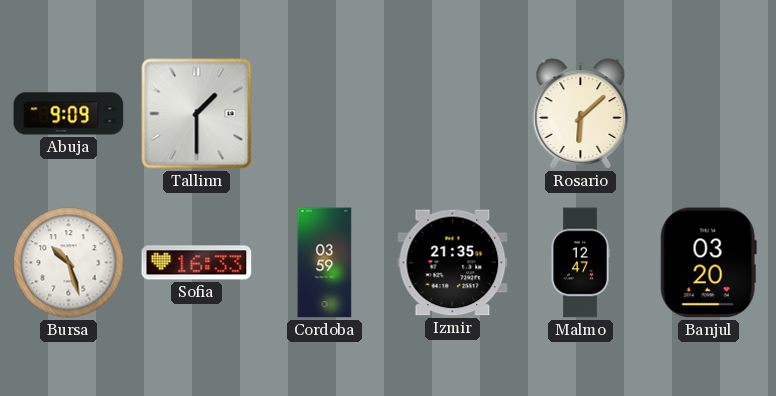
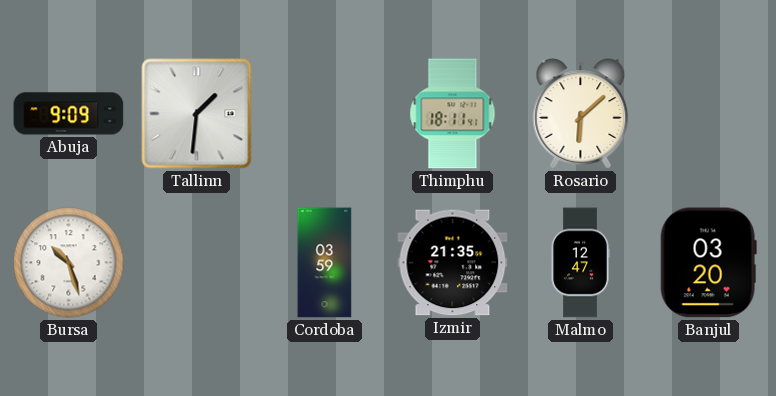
Tallinn: 1:30 -> 1:31 (197, 114)
Thimphu: none -> 18:11 (453, 114)
Sofia: 16:33 -> none (197, 263)
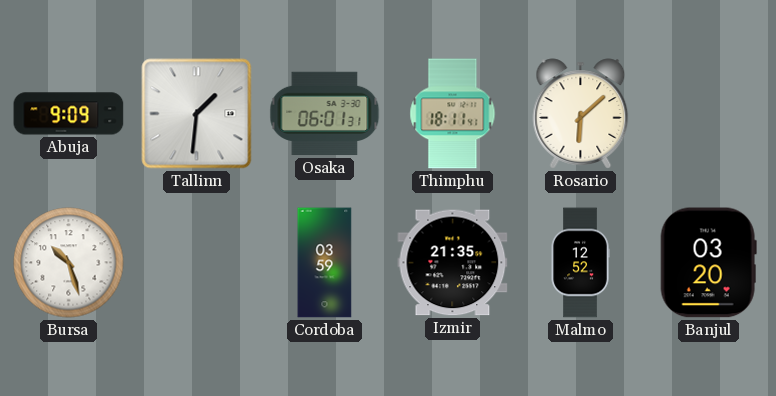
Osaka: none -> 06:01 (325, 114)
Malmo: 12:47 -> 12:52 (580, 263)
